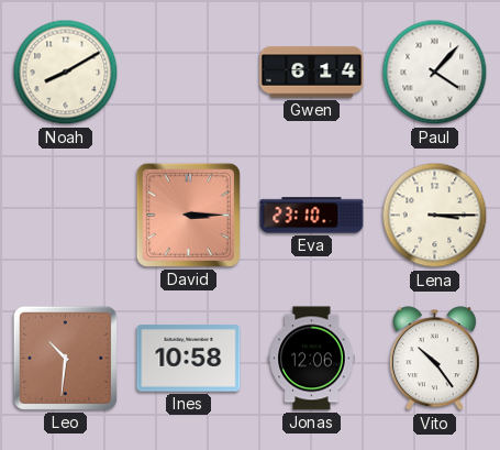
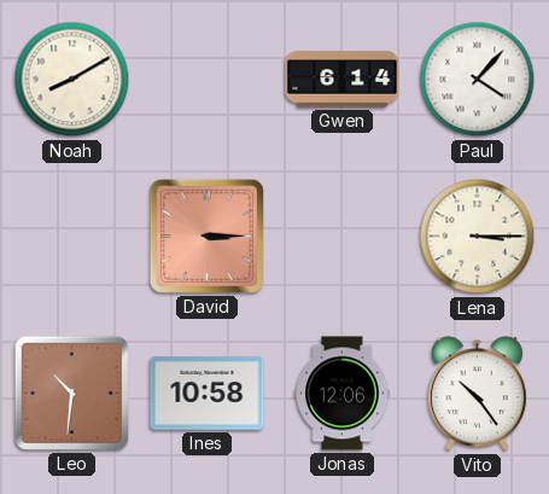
Eva: 23:10 -> none (312, 216)
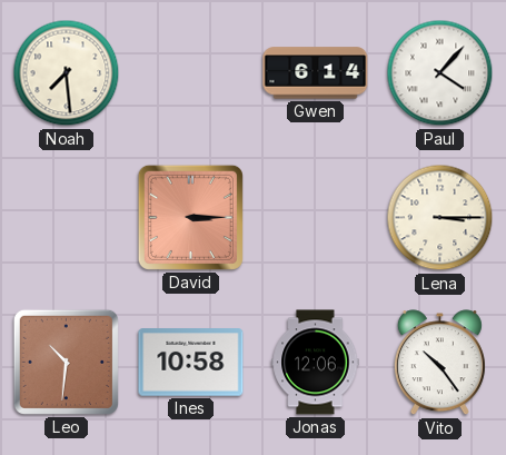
Noah: 8:10 -> 7:29 (67, 73)
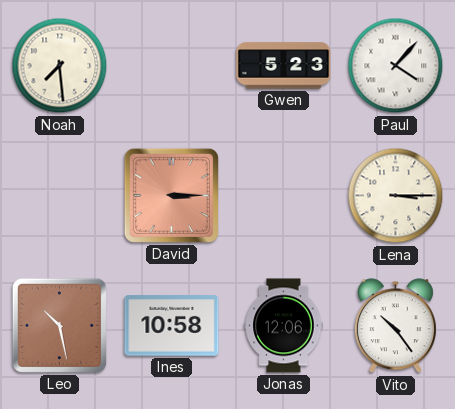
Gwen: 6:14 -> 5:23 (284, 66)
Leo: 10:31 -> 10:28 (59, 325)
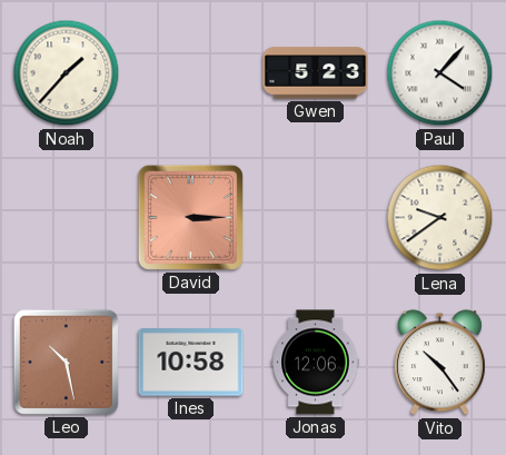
Noah: 7:29 -> 1:37 (67, 73)
Lena: 3:15 -> 9:39 (440, 218)
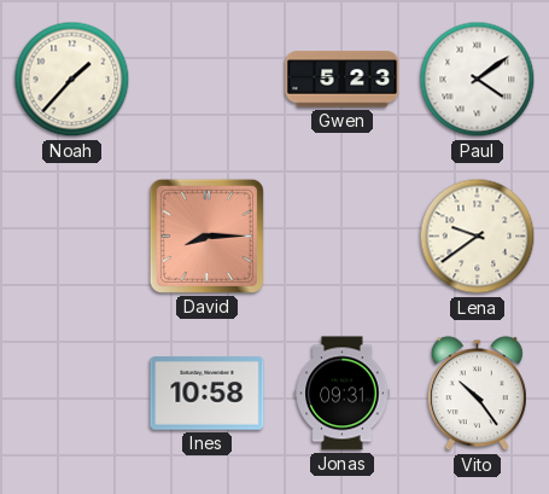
Paul: 4:07 -> 4:09 (478, 80)
David: 3:15 -> 8:15 (206, 236)
Leo: 10:28 -> none (66, 362)
Jonas: 12:06 -> 09:31 (343, 394)
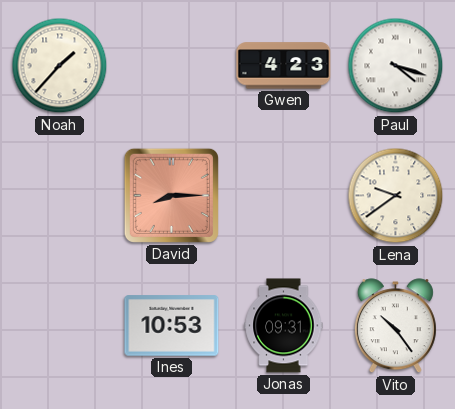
Gwen: 5:23 -> 4:23 (284, 66)
Paul: 4:09 -> 4:18 (396, 66)
Ines: 10:58 -> 10:53 (172, 326)
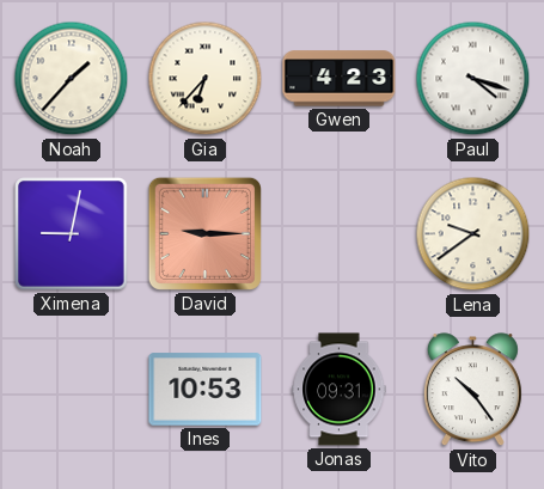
Gia: none -> 6:37 (206, 79)
Ximena: none -> 9:02 (72, 234)
David: 8:15 -> 9:15 (204, 233)
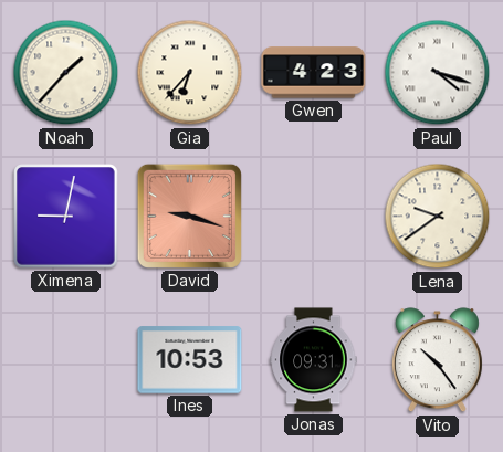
David: 9:15 -> 9:18 (189, 216)
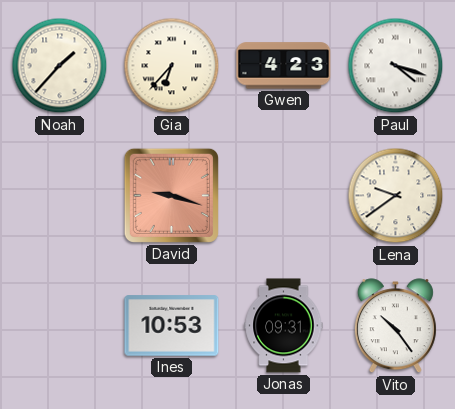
Ximena: 9:02 -> none (66, 217)
